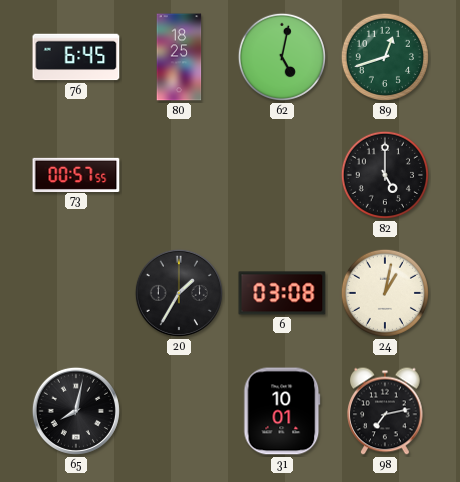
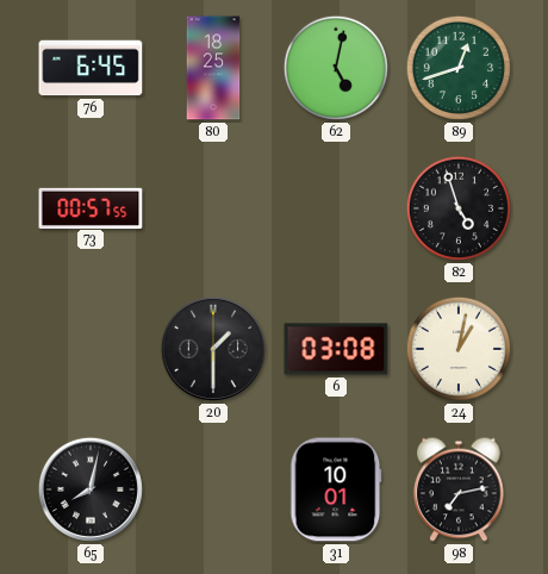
82: 5:00 -> 4:57 (459, 208)
20: 1:35 -> 1:30 (213, 349)
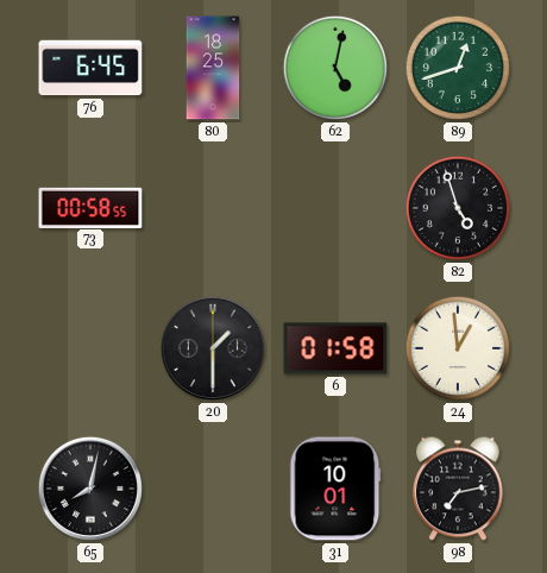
73: 00:57 -> 00:58 (90, 207)
6: 03:08 -> 01:58 (335, 348)
24: 1:02 -> 12:59 (458, 348)
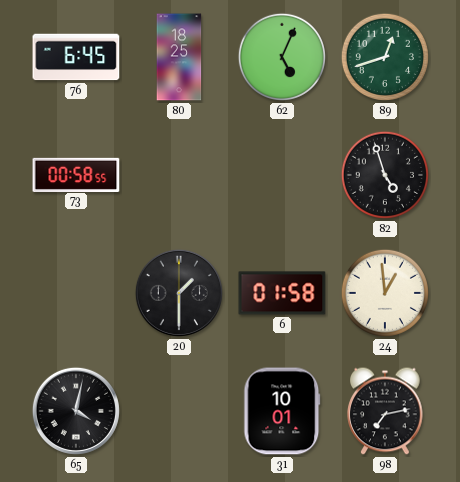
62: 5:02 -> 5:04 (282, 57)
65: 8:02 -> 4:02 (76, 411)
